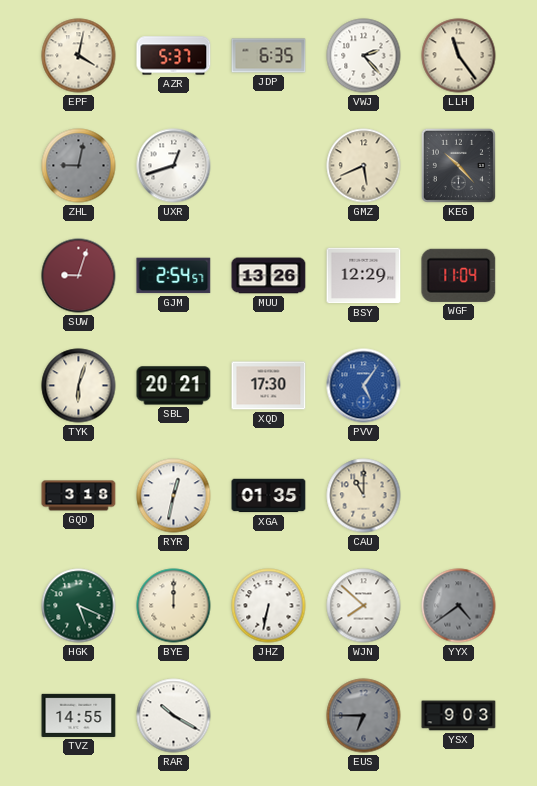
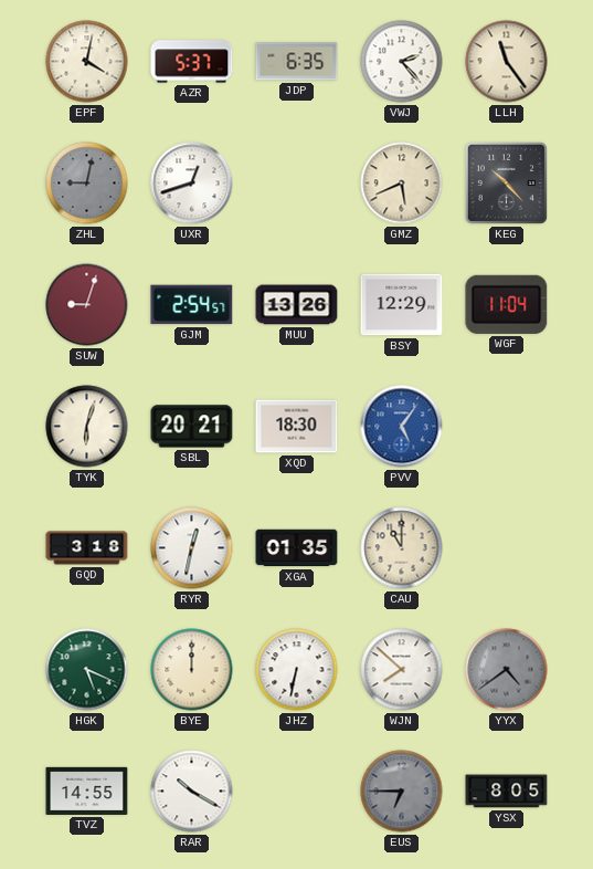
XQD: 17:30 -> 18:30 (297, 427)
YSX: 9:03 -> 8:05 (507, 792)
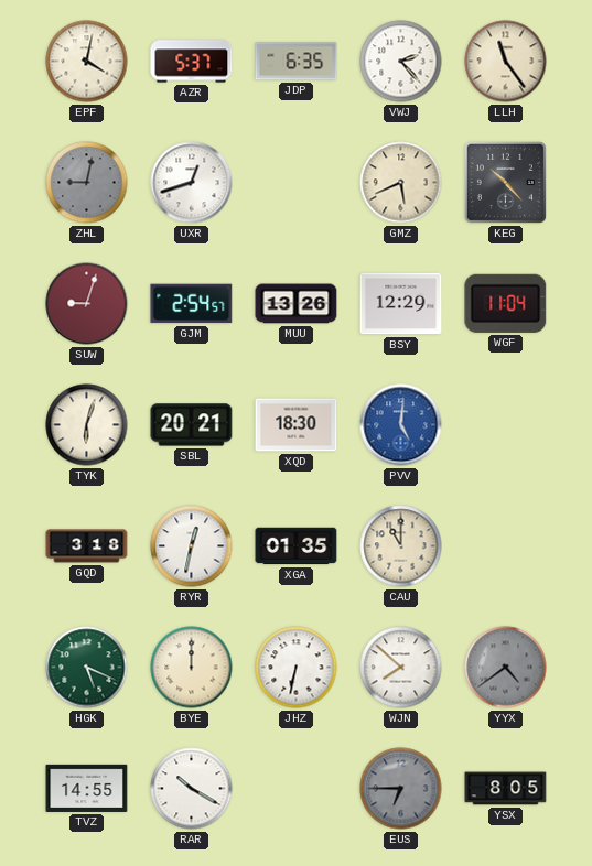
PVV: 5:06 -> 5:01 (401, 425)
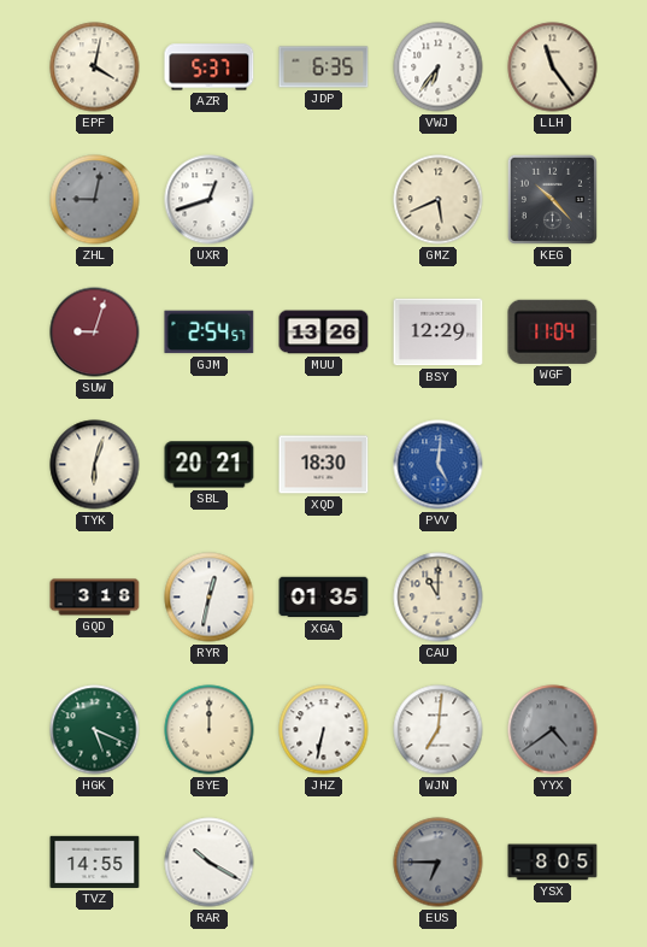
VWJ: 2:23 -> 6:36 (439, 67)
WJN: 7:52 -> 7:01 (439, 730)
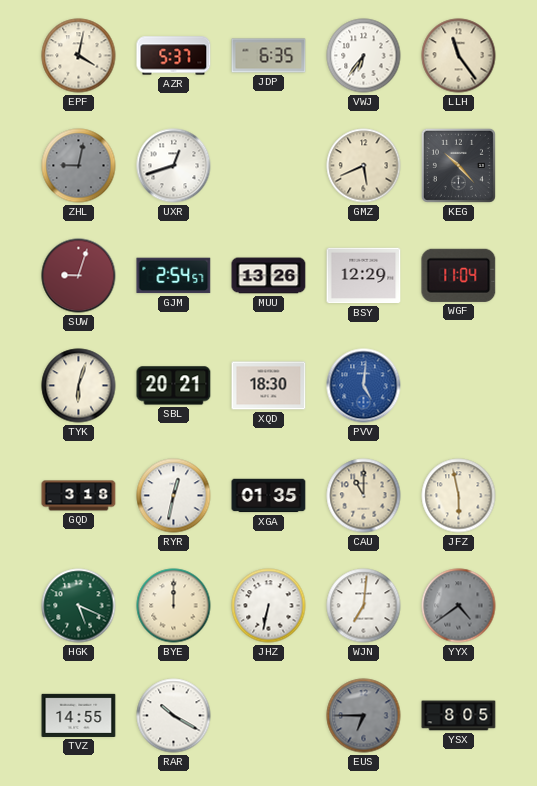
JFZ: none -> 5:58 (459, 496)
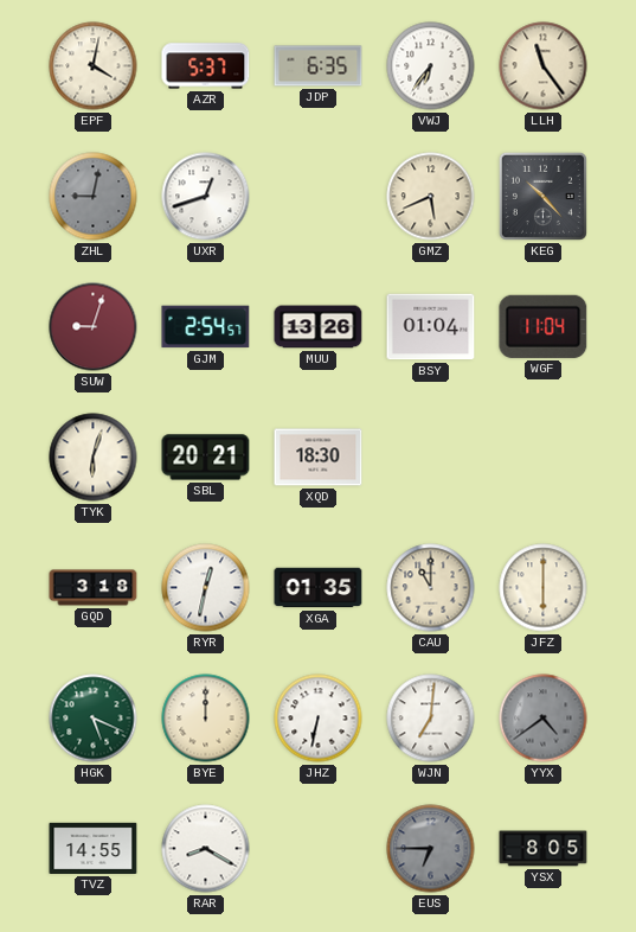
BSY: 12:29 -> 01:04 (431, 327)
PVV: 5:01 -> none (364, 386)
JFZ: 5:58 -> 6:00 (544, 588)
RAR: 10:20 -> 8:20 (206, 849)
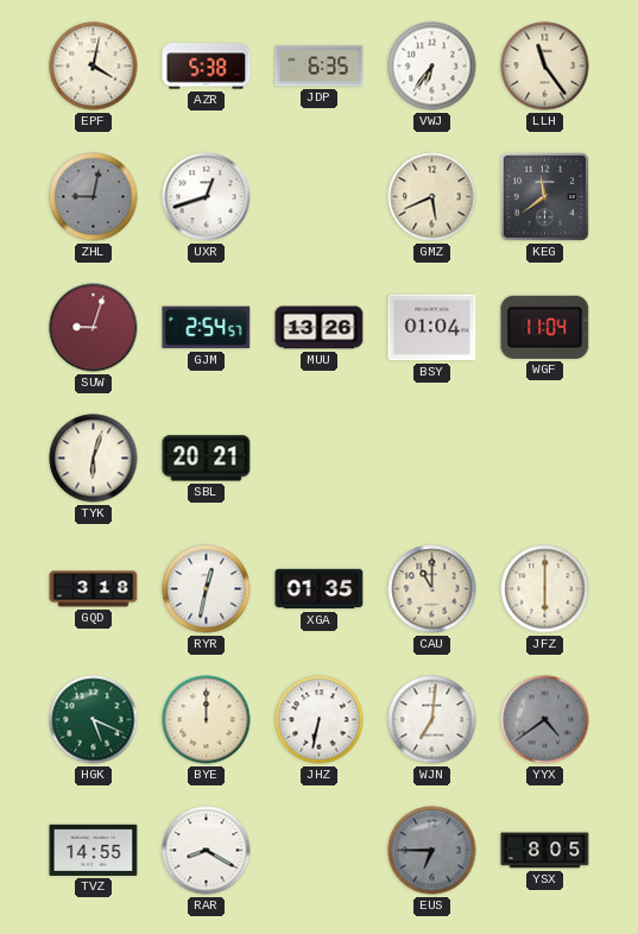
AZR: 5:37 -> 5:38 (207, 67)
KEG: 10:23 -> 11:39 (544, 196)
XQD: 18:30 -> none (319, 458)
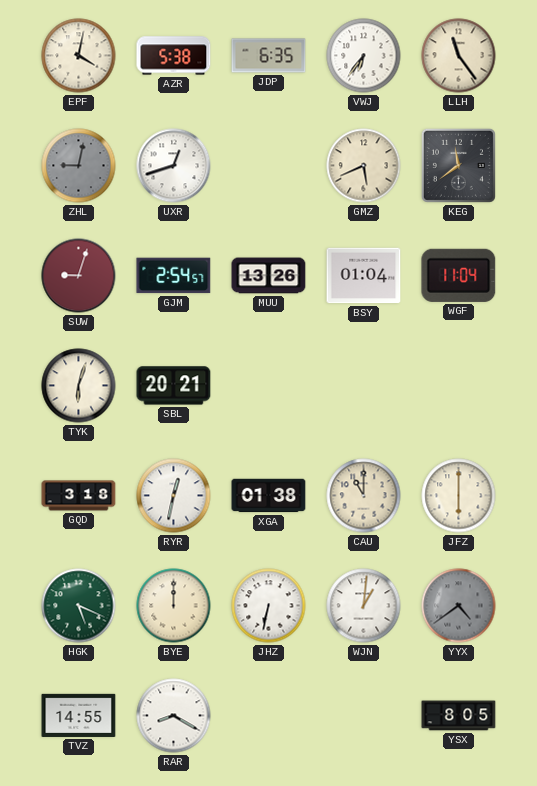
XGA: 01:35 -> 01:38 (269, 496)
WJN: 7:01 -> 1:01 (364, 606)
EUS: 6:45 -> none (432, 851)
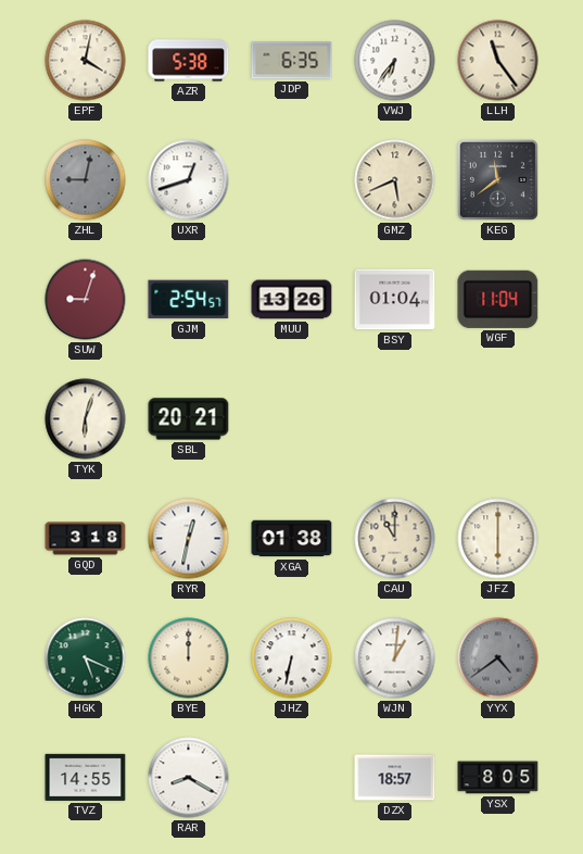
DZX: none -> 18:57 (395, 778)
